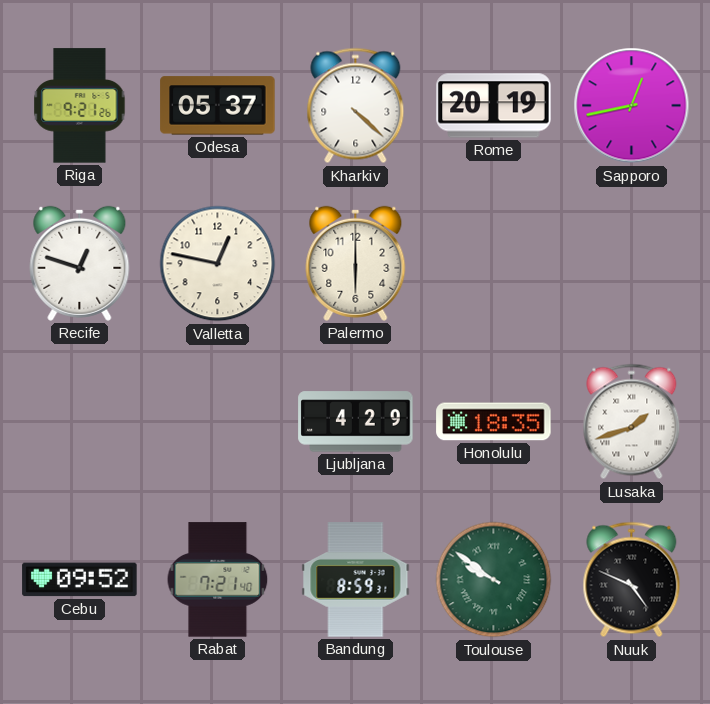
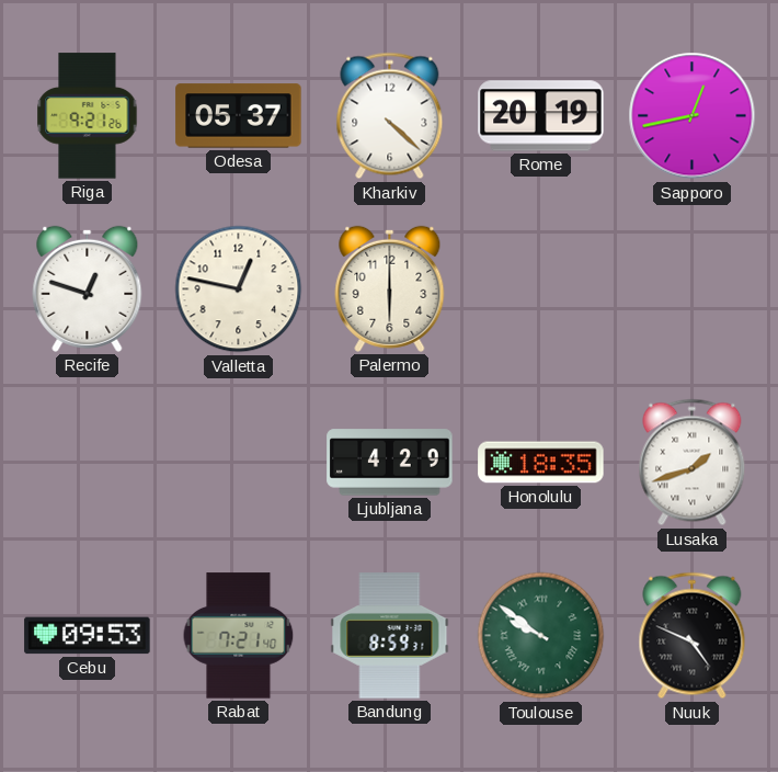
Cebu: 09:52 -> 09:53 (88, 636)
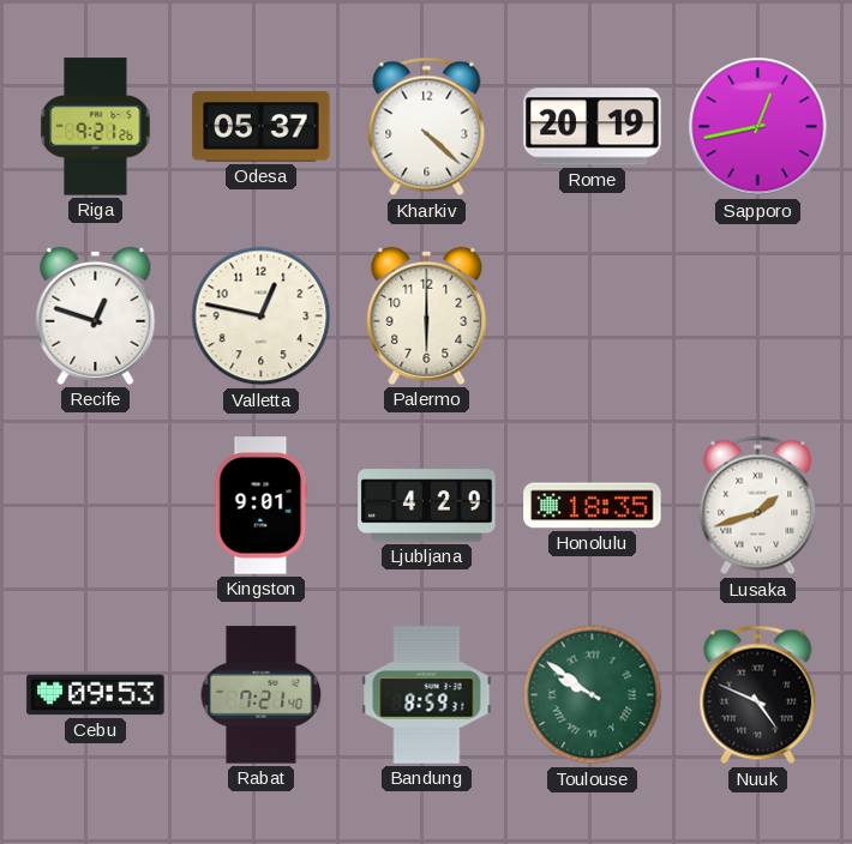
Kingston: none -> 9:01 (262, 506)
